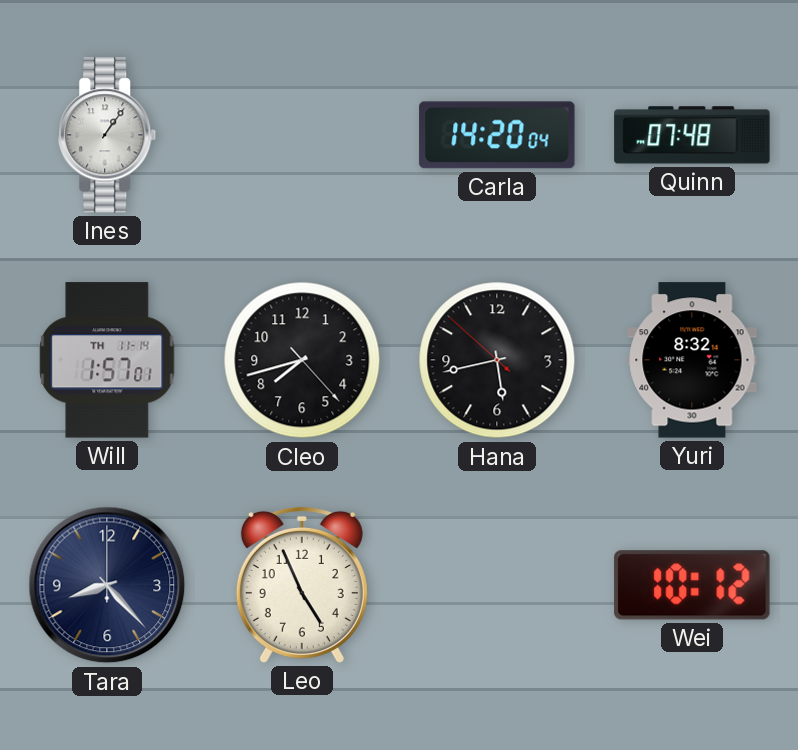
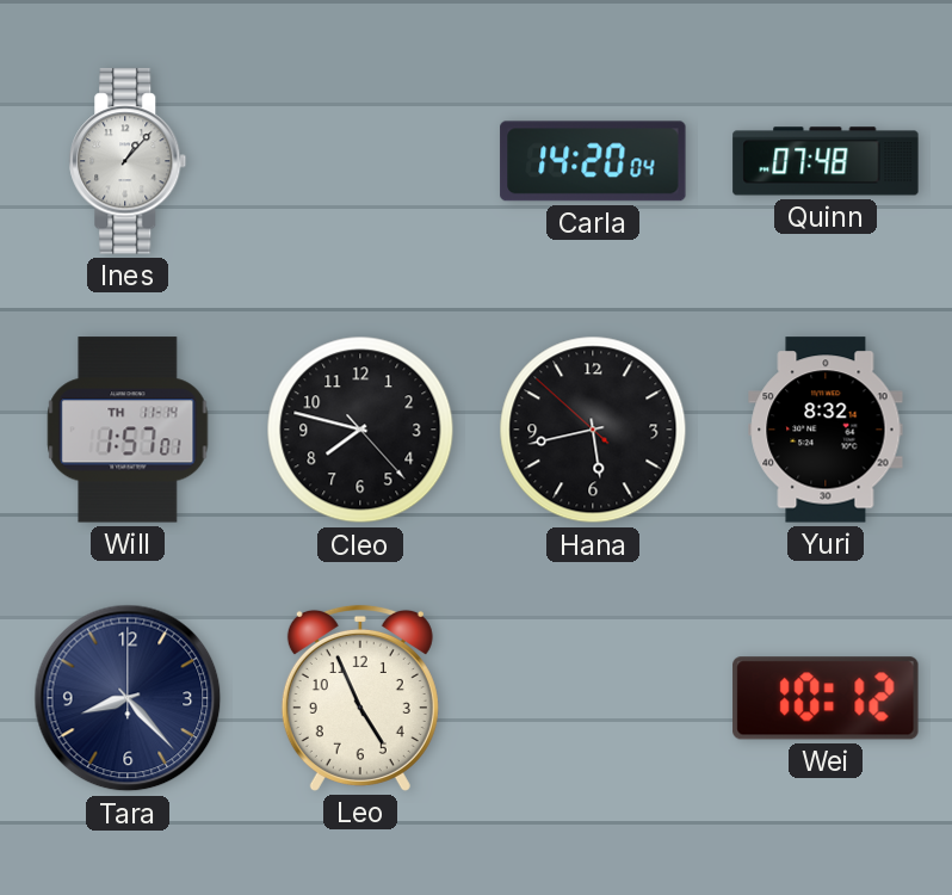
Ines: 1:06 -> 1:07 (128, 161)
Cleo: 7:42 -> 7:47 (360, 430)
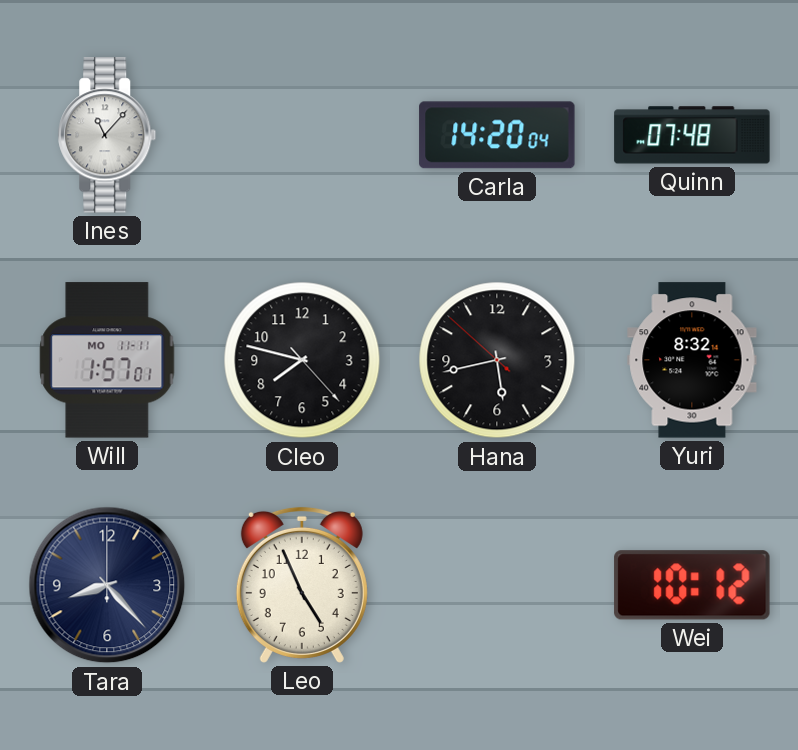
Ines: 1:07 -> 11:07 (107, 135)
Will date: TH 11-14 -> MO 11-11 (107, 360)
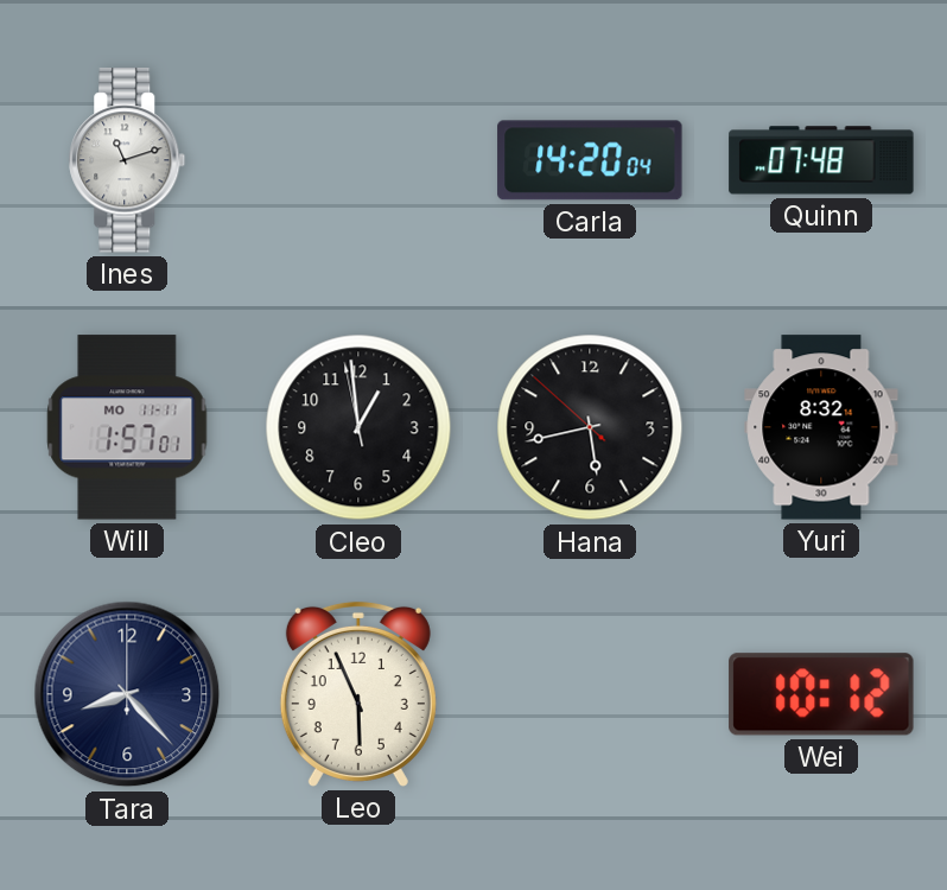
Ines: 11:07 -> 11:12 (127, 160)
Cleo: 7:47 -> 12:58 (358, 427)
Leo: 4:56 -> 5:56 (358, 694)
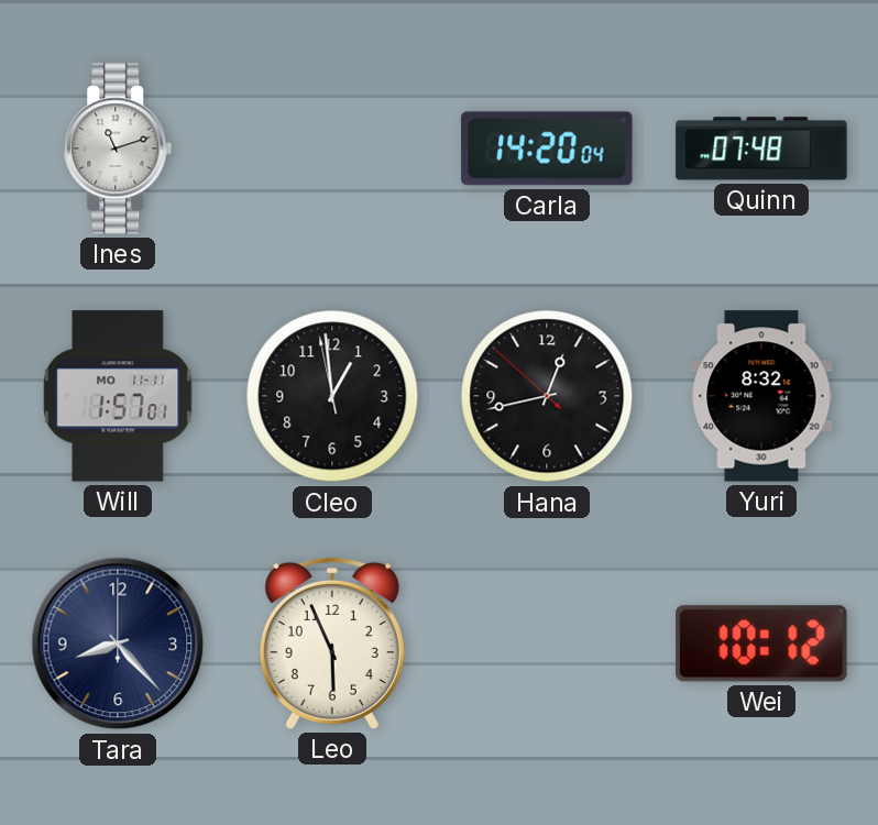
Hana: 5:42 -> 12:42 (547, 396)
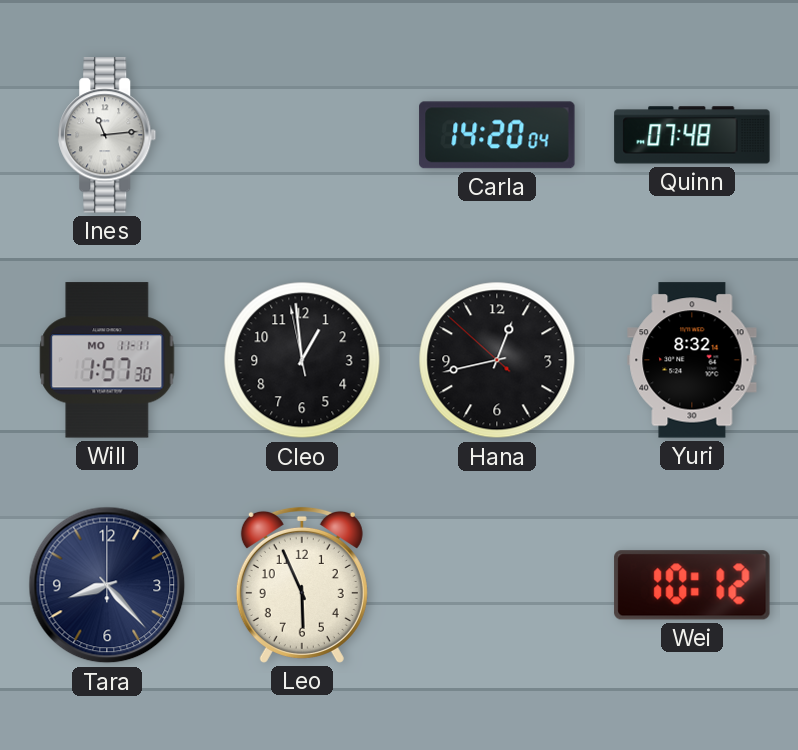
Ines: 11:12 -> 11:14 (107, 135)
Will: 1:57:01 -> 1:57:30 (107, 360)
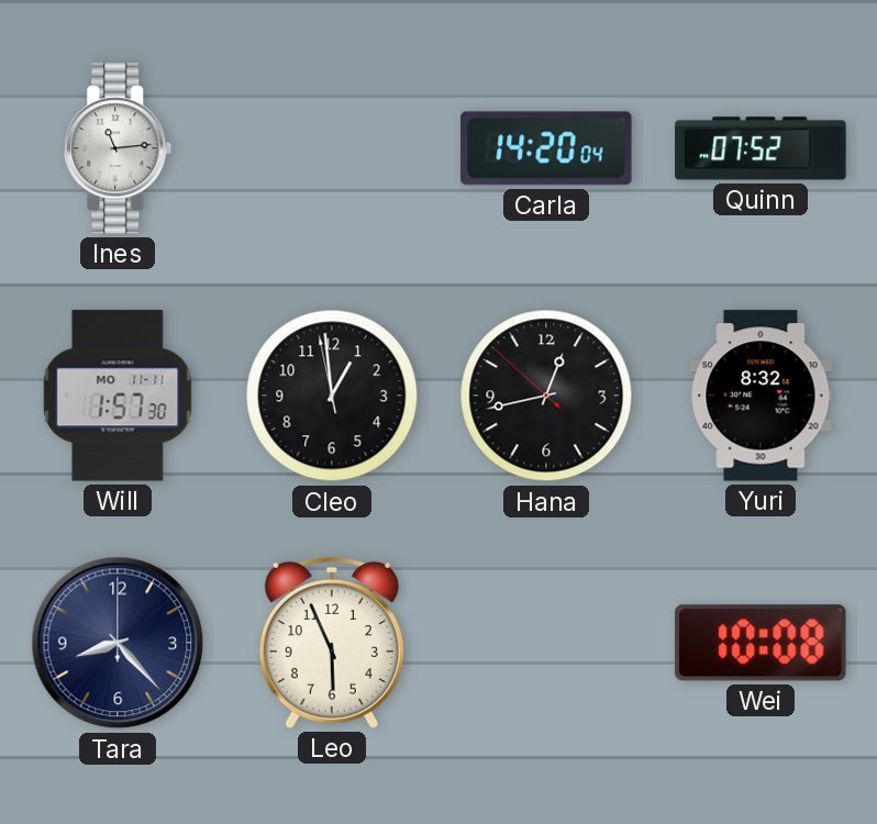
Quinn: 07:48 -> 07:52 (761, 148)
Wei: 10:12 -> 10:08 (761, 643)
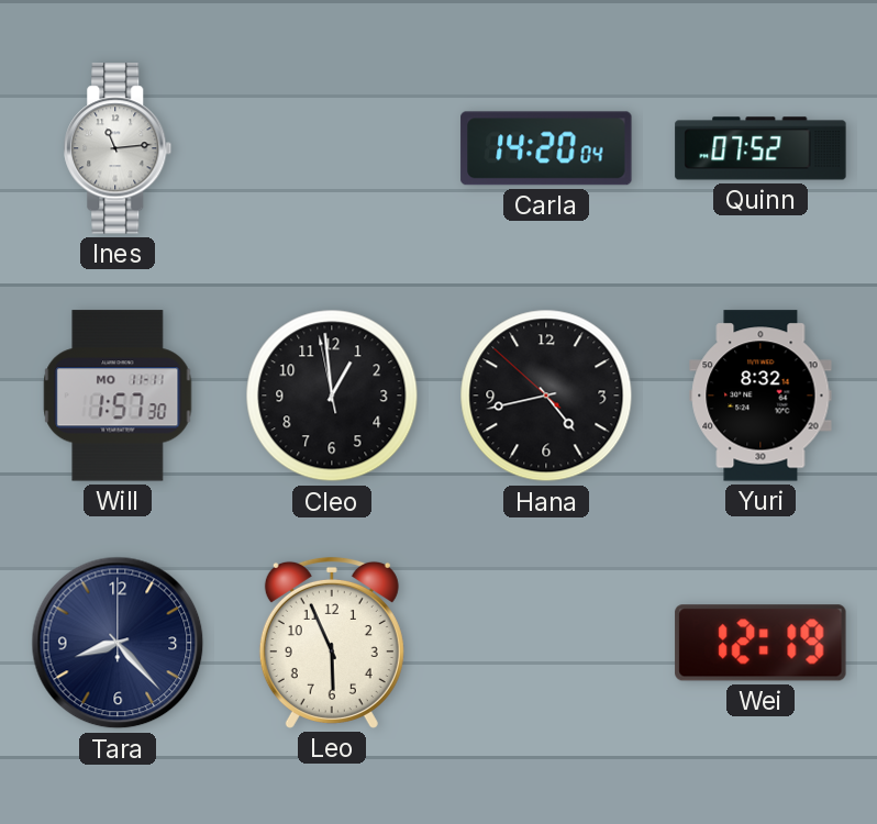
Hana: 12:42 -> 4:42 (546, 396)
Wei: 10:08 -> 12:19 (761, 643)
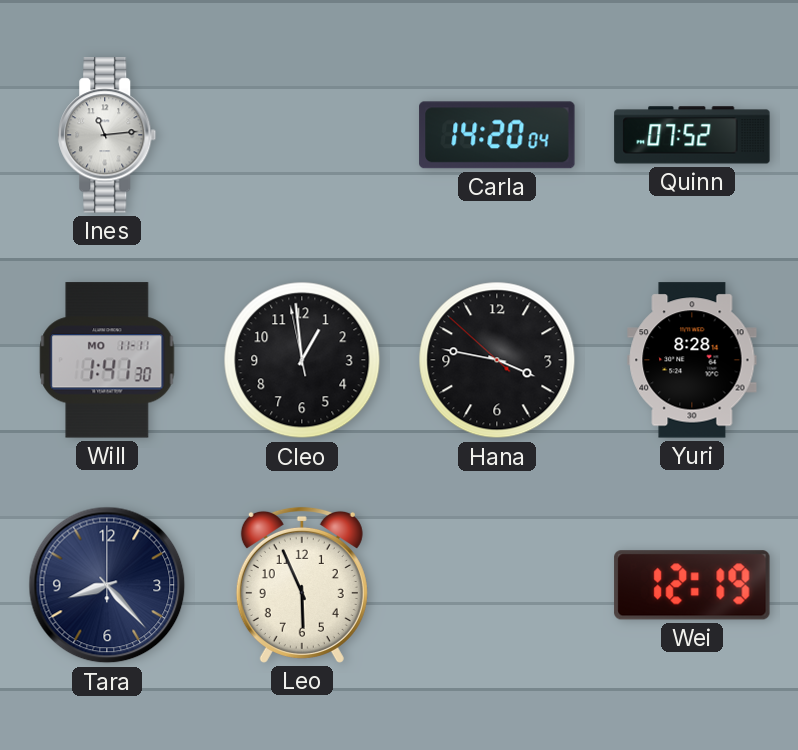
Will: 1:57 -> 1:41 (107, 360)
Hana: 4:42 -> 3:46 (497, 360)
Yuri: 8:32 -> 8:28 (692, 360)
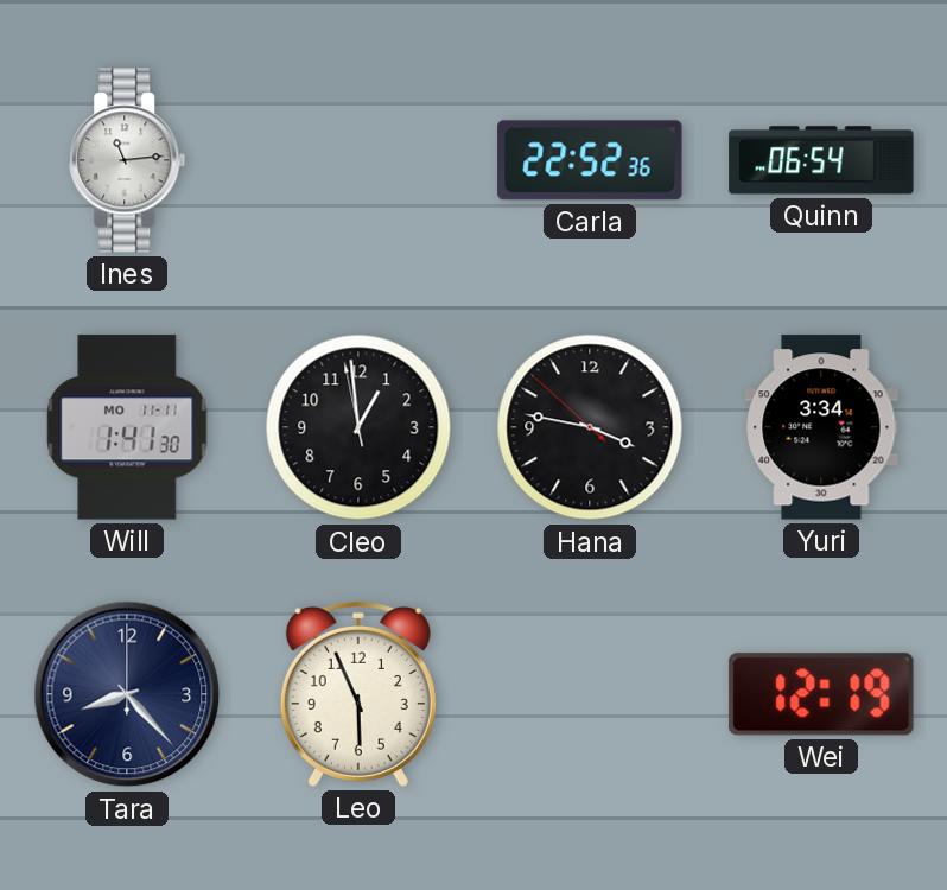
Carla: 14:20 -> 22:52 (590, 160)
Quinn: 07:52 -> 06:54 (821, 160)
Yuri: 8:28 -> 3:34 (821, 427)
